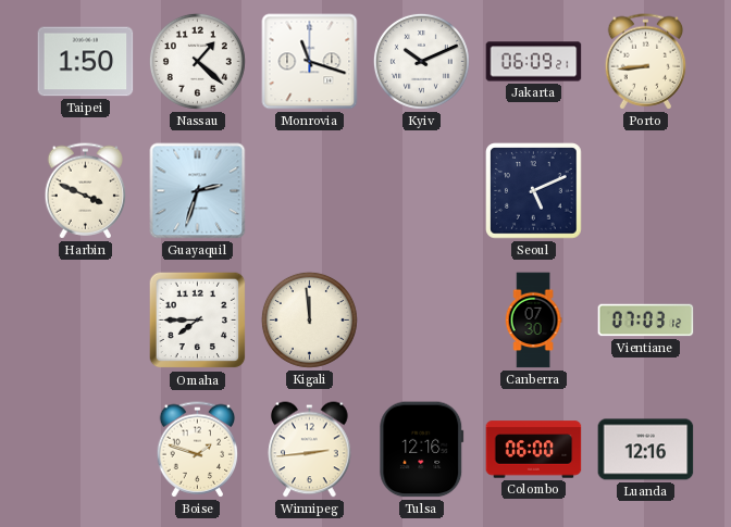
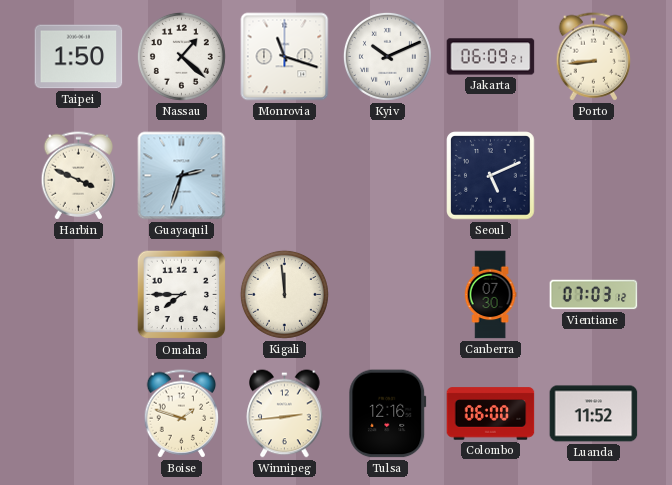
Luanda: 12:16 -> 11:52 (594, 414)
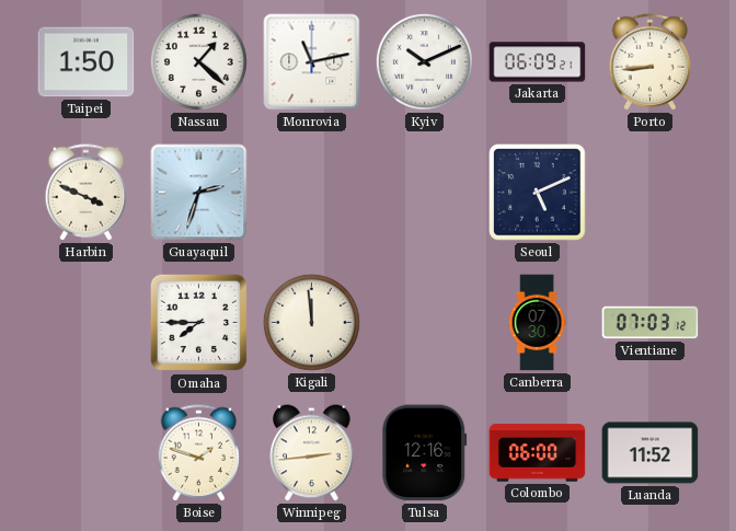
Monrovia: 11:18 -> 11:13 (312, 62)
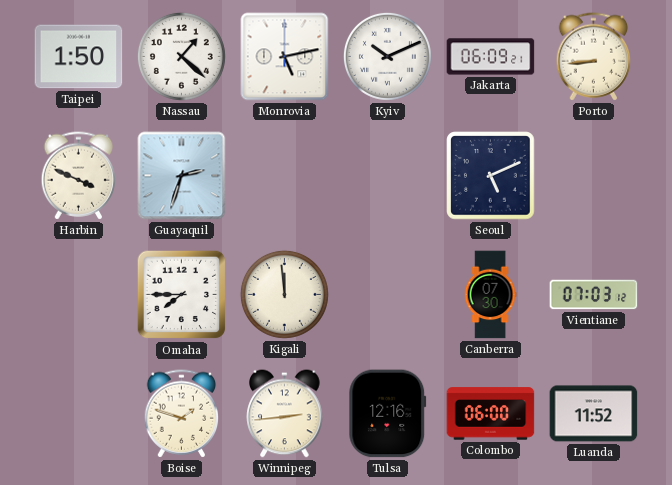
Monrovia: 11:13 -> 5:13 (285, 57)
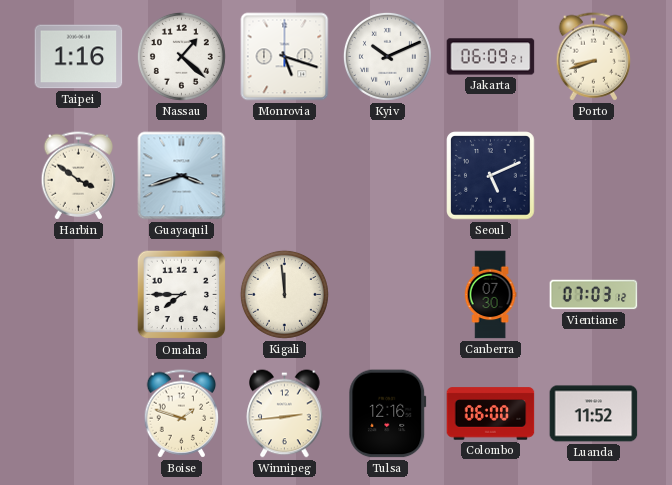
Taipei: 1:50 -> 1:16 (79, 57)
Monrovia: 5:13 -> 5:18 (285, 57)
Porto: 8:44 -> 8:42 (594, 57)
Harbin: 3:49 -> 3:51 (79, 176)
Guayaquil: 2:33 -> 3:42 (182, 176)
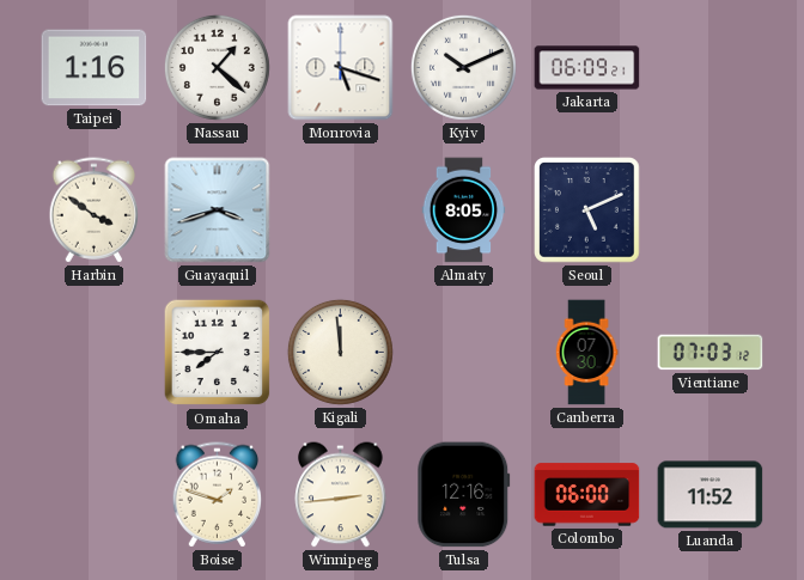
Porto: 8:42 -> none (594, 57)
Almaty: none -> 8:05 (464, 210)
